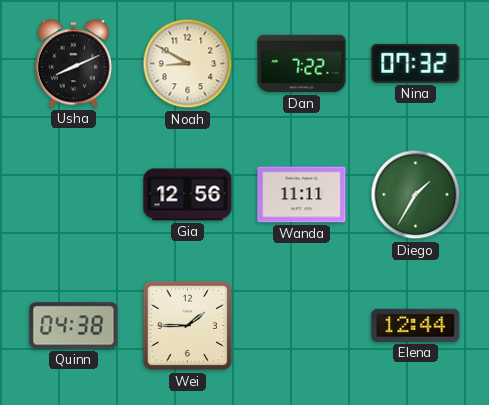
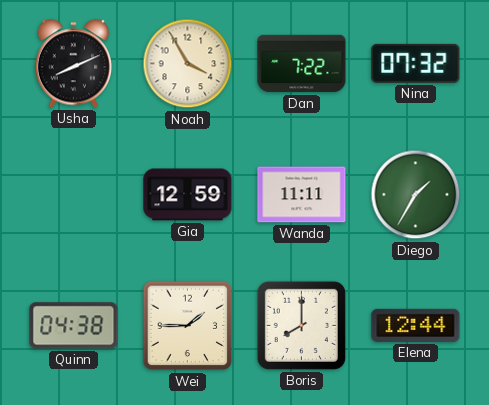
Noah: 8:50 -> 3:55 (188, 64)
Gia: 12:56 -> 12:59 (188, 195)
Boris: none -> 8:00 (301, 325)
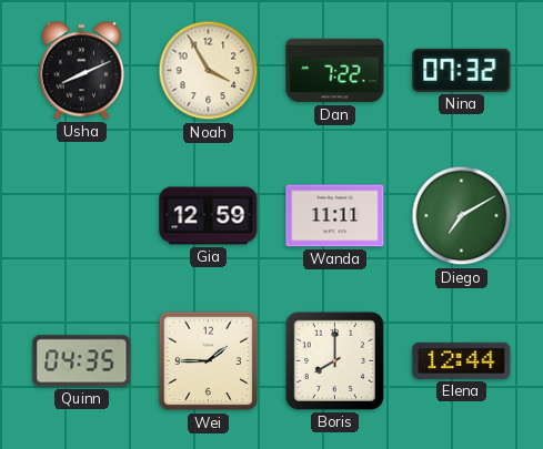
Diego: 1:35 -> 7:10 (462, 216)
Quinn: 04:38 -> 04:35 (82, 361)
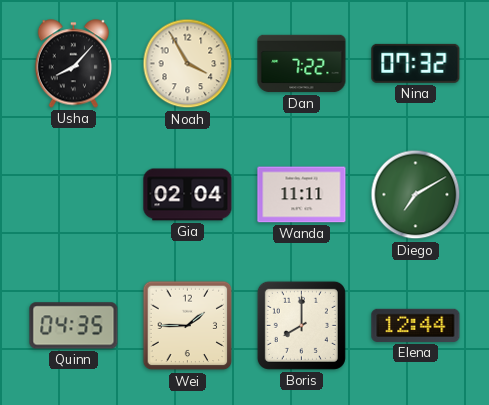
Usha: 8:11 -> 8:07 (74, 64)
Gia: 12:59 -> 02:04 (188, 195)
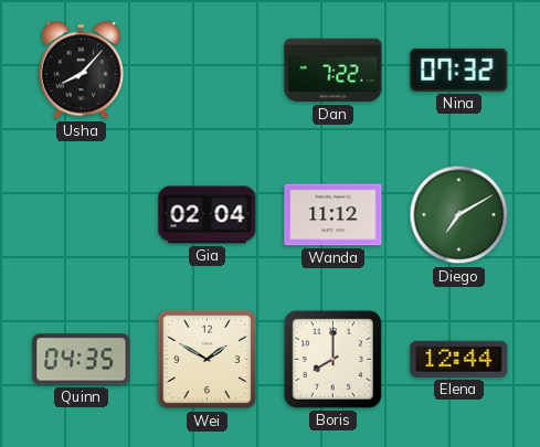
Noah: 3:55 -> none (188, 64)
Wanda: 11:11 -> 11:12 (333, 215)
Wei: 1:45 -> 1:50 (208, 360)
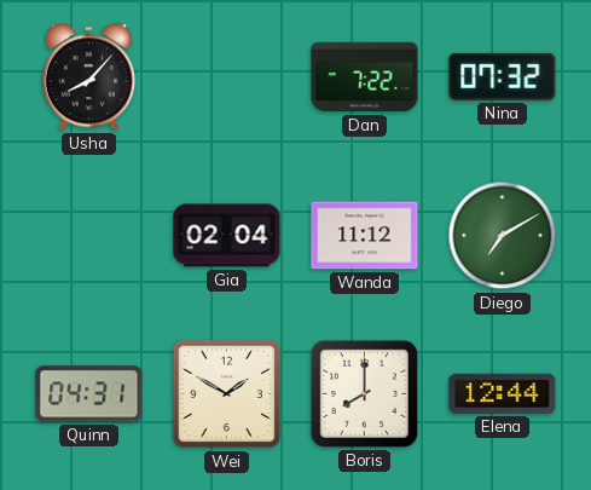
Quinn: 04:35 -> 04:31 (89, 394)
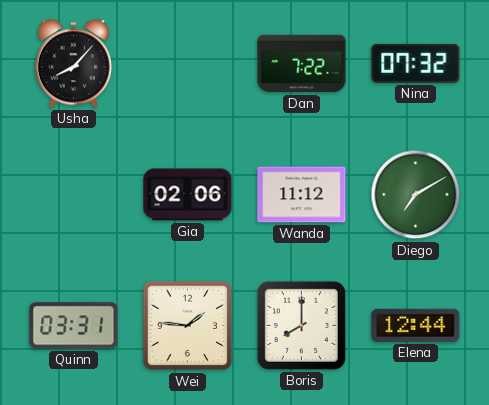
Gia: 02:04 -> 02:06 (188, 195)
Quinn: 04:31 -> 03:31 (74, 326)
Wei: 1:50 -> 1:46 (188, 326)
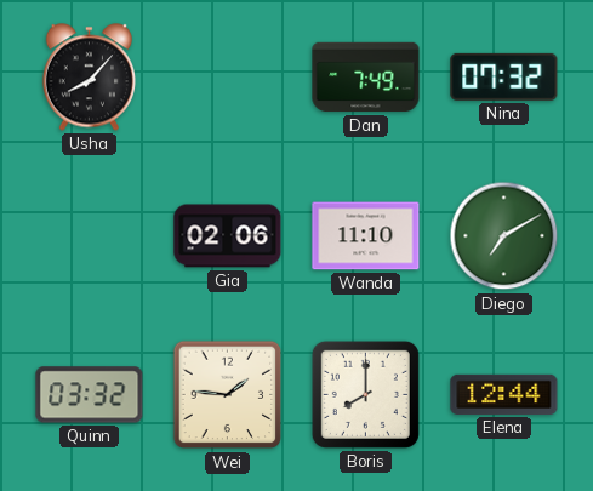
Dan: 7:22 -> 7:49 (366, 78)
Wanda: 11:12 -> 11:10 (366, 236)
Quinn: 03:31 -> 03:32 (90, 395)
